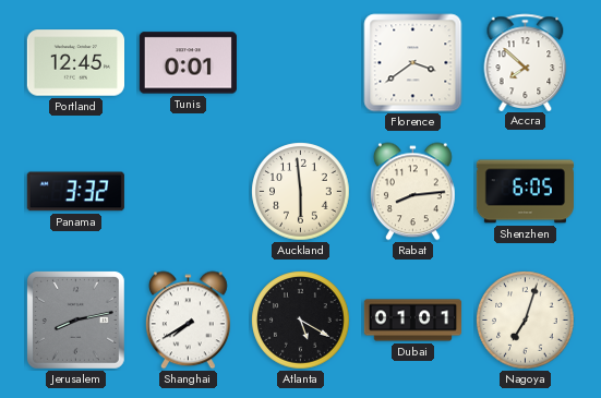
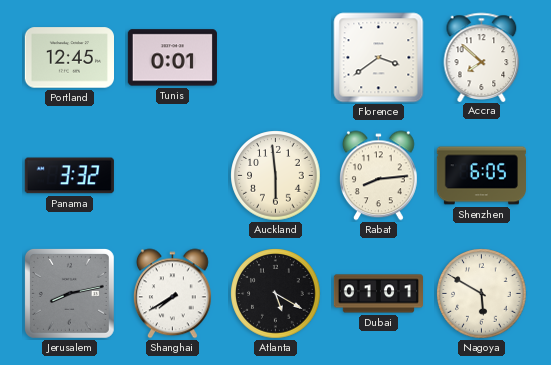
Nagoya: 7:03 -> 5:50 (482, 294)
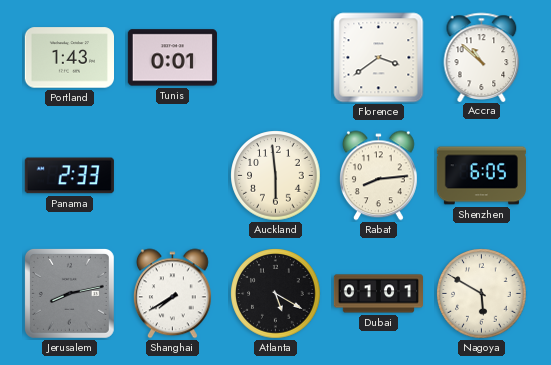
Portland: 12:45 -> 1:43 (69, 58)
Accra: 7:52 -> 10:52 (482, 57)
Panama: 3:32 -> 2:33 (69, 176)
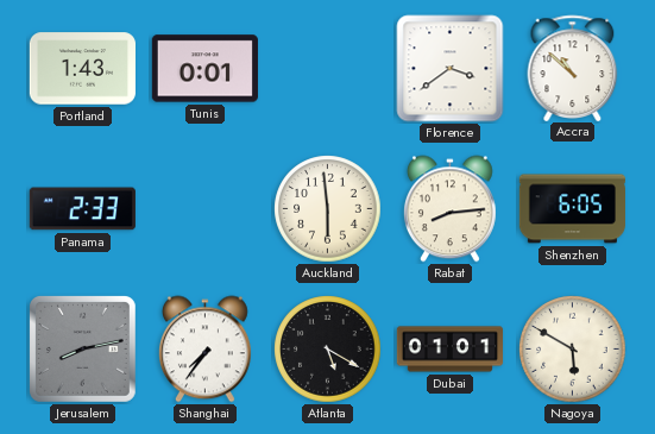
Shanghai: 7:40 -> 7:36 (204, 350)
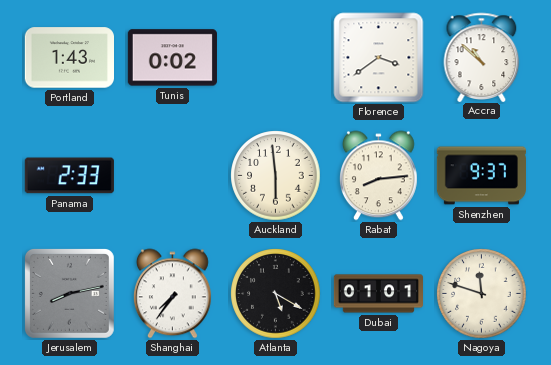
Tunis: 0:01 -> 0:02 (172, 58)
Shenzhen: 6:05 -> 9:37 (481, 176)
Nagoya: 5:50 -> 11:48 (482, 294)
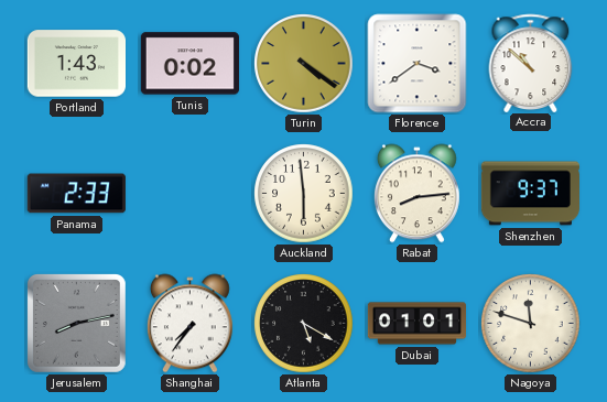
Turin: none -> 4:21 (304, 64)
